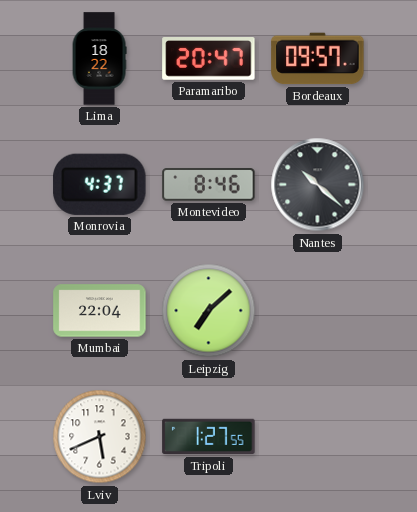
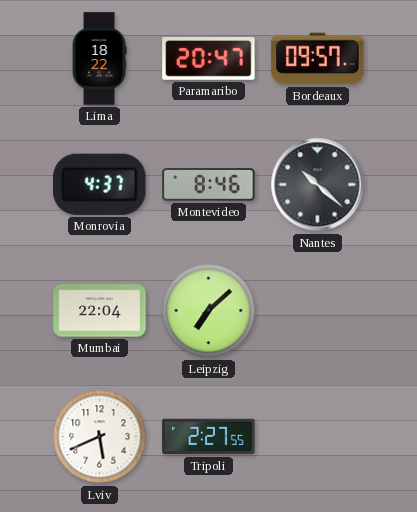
Tripoli: 1:27 -> 2:27 (209, 437)
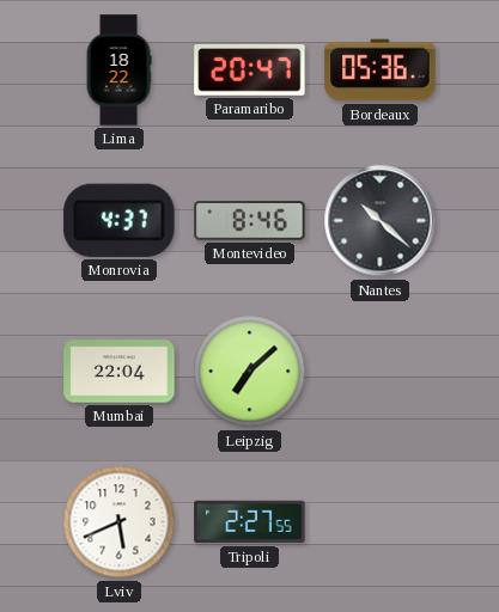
Bordeaux: 09:57 -> 05:36 (381, 71)
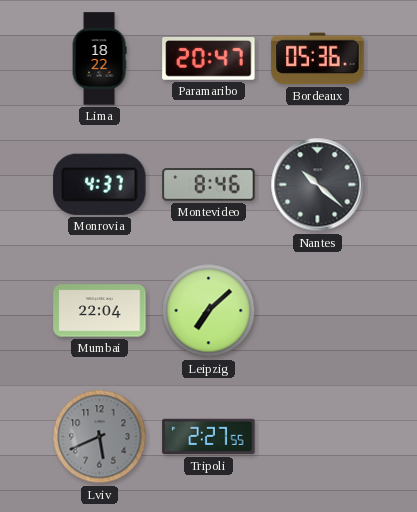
Lviv dial: white -> grey (100, 437)
